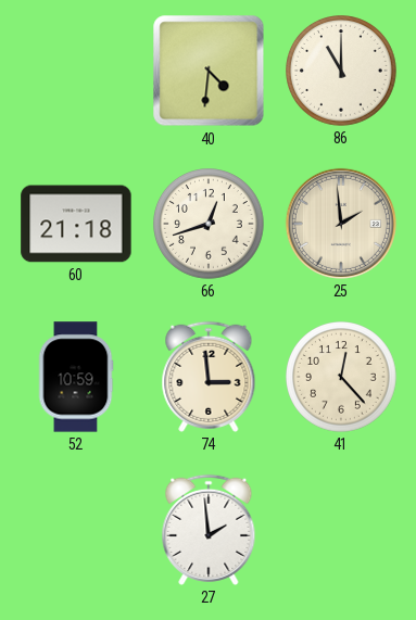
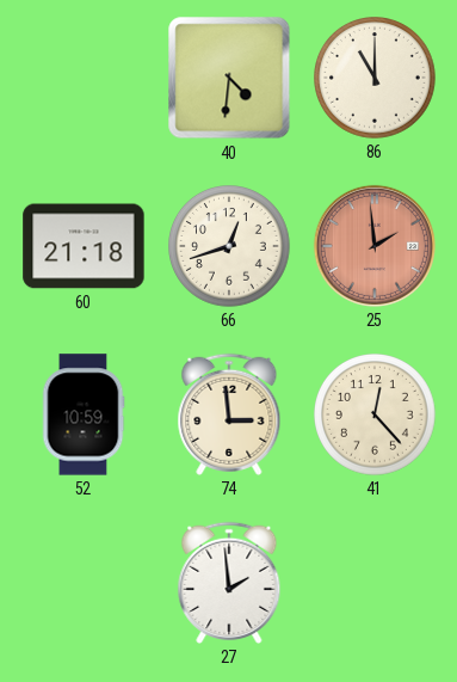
25 dial: cream -> salmon (375, 246)
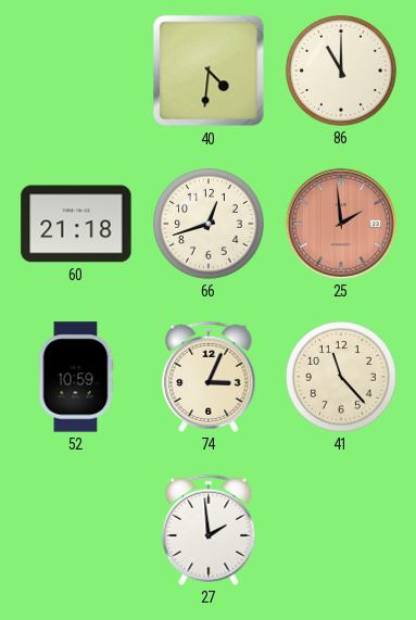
74: 2:59 -> 3:04 (209, 377)
41: 12:23 -> 11:23 (342, 378)
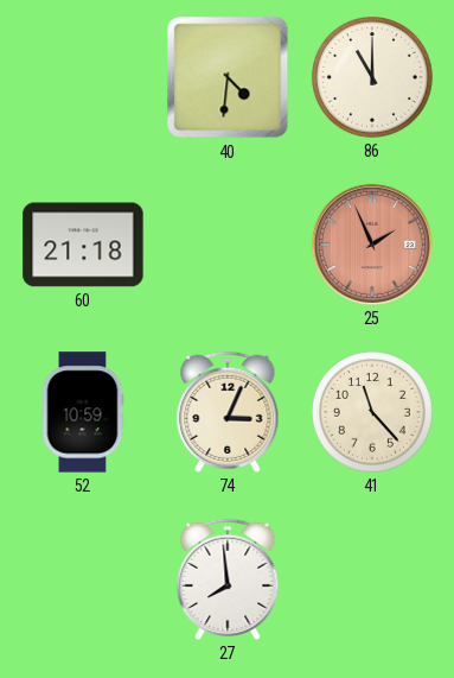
66: 12:42 -> none (210, 225)
25: 1:59 -> 1:56 (372, 245)
27: 1:59 -> 7:59 (228, 579)
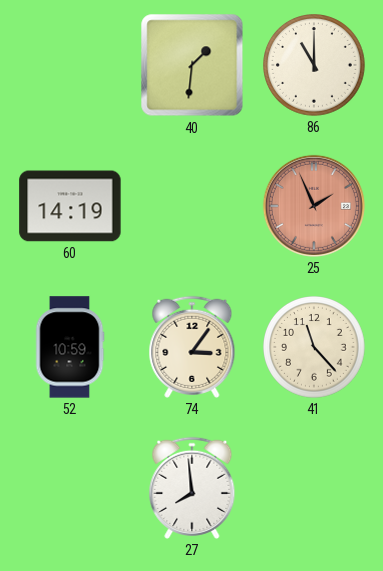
40: 4:31 -> 1:31 (192, 65)
60: 21:18 -> 14:19 (70, 206)
74: 3:04 -> 3:06 (192, 347)
